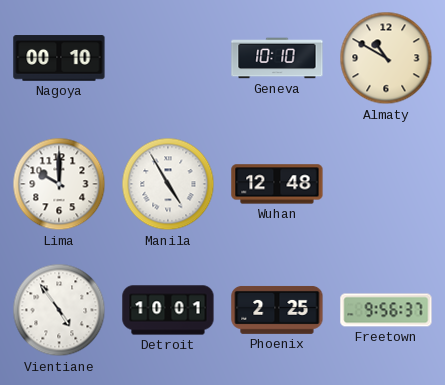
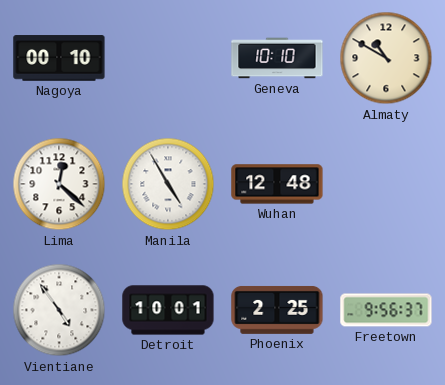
Lima: 10:00 -> 12:22 (59, 184)
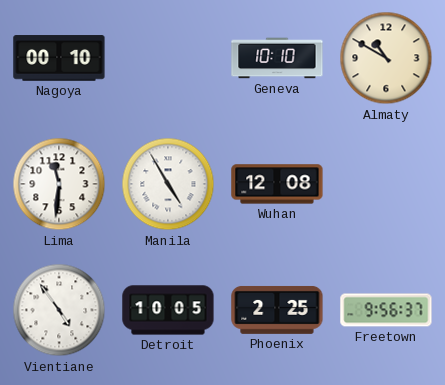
Lima: 12:22 -> 11:31 (59, 184)
Wuhan: 12:48 -> 12:08 (277, 184)
Detroit: 10:01 -> 10:05 (168, 310)
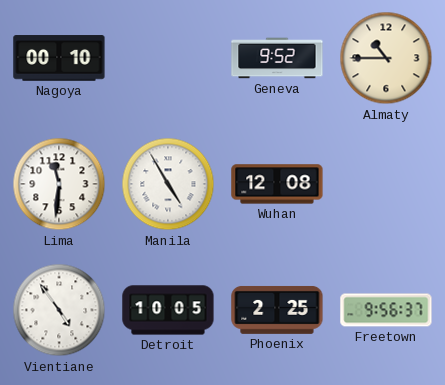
Geneva: 10:10 -> 9:52 (277, 58)
Almaty: 10:50 -> 10:45 (386, 58)
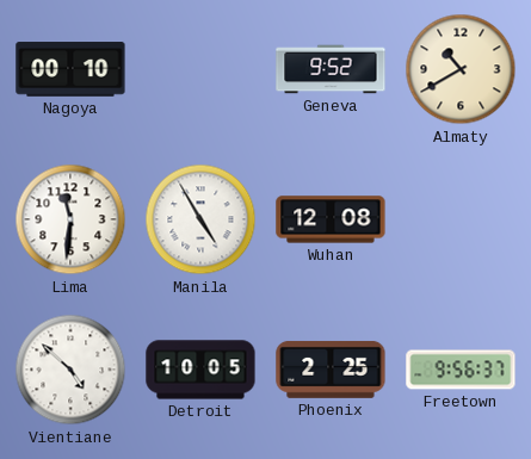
Almaty: 10:45 -> 10:40 (461, 69)
Vientiane: 4:54 -> 4:52 (70, 370)
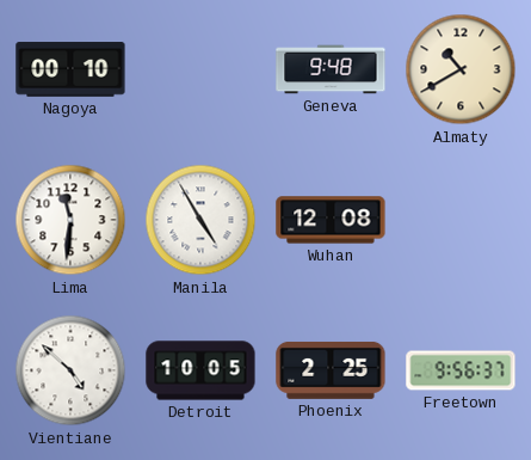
Geneva: 9:52 -> 9:48 (331, 69)
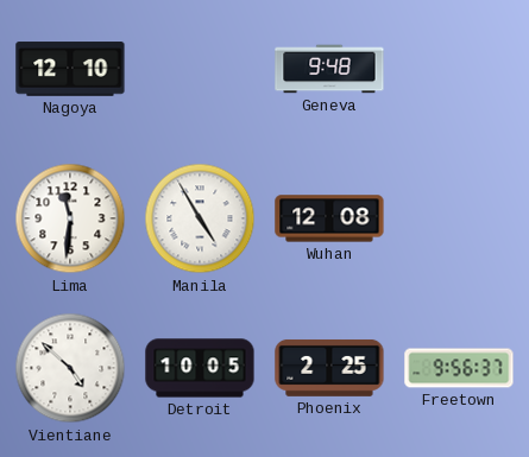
Nagoya: 00:10 -> 12:10 (70, 69)
Almaty: 10:40 -> none (461, 69)
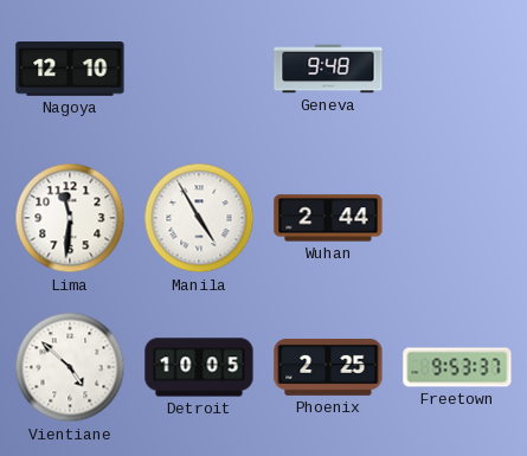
Wuhan: 12:08 -> 2:44 (328, 218)
Freetown: 9:56 -> 9:53 (457, 367)
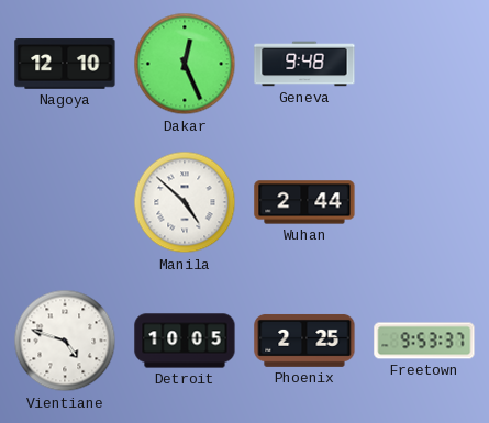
Dakar: none -> 12:26 (185, 64)
Lima: 11:31 -> none (70, 218)
Manila: 4:55 -> 4:52 (185, 202)
Vientiane: 4:52 -> 4:48 (65, 341)
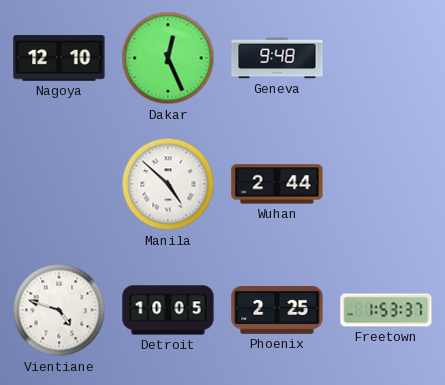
Freetown: 9:53 -> 1:53 (386, 310)
